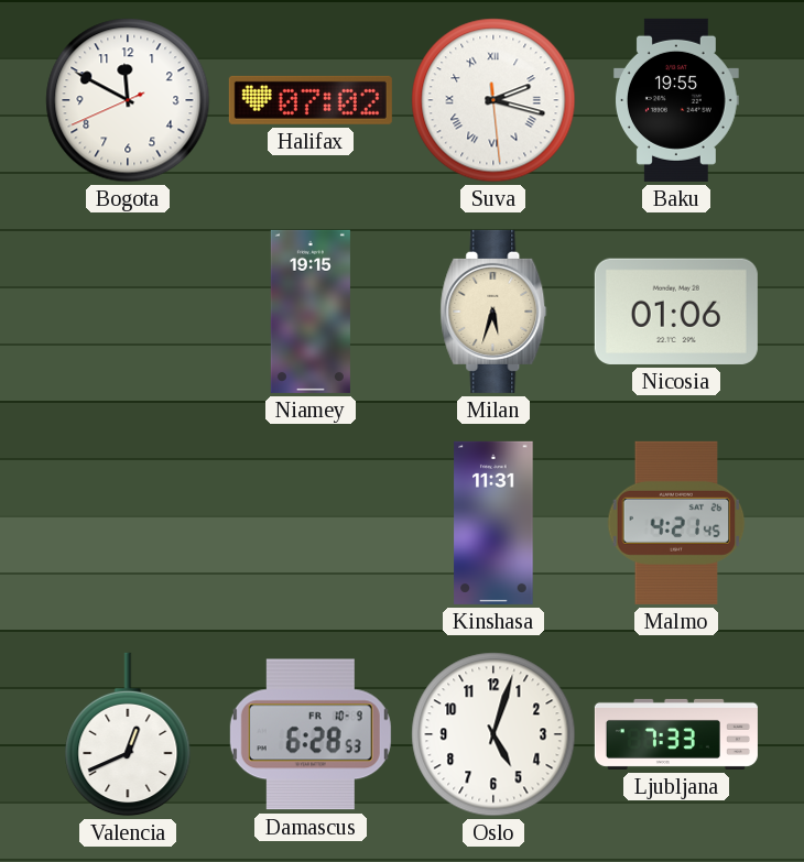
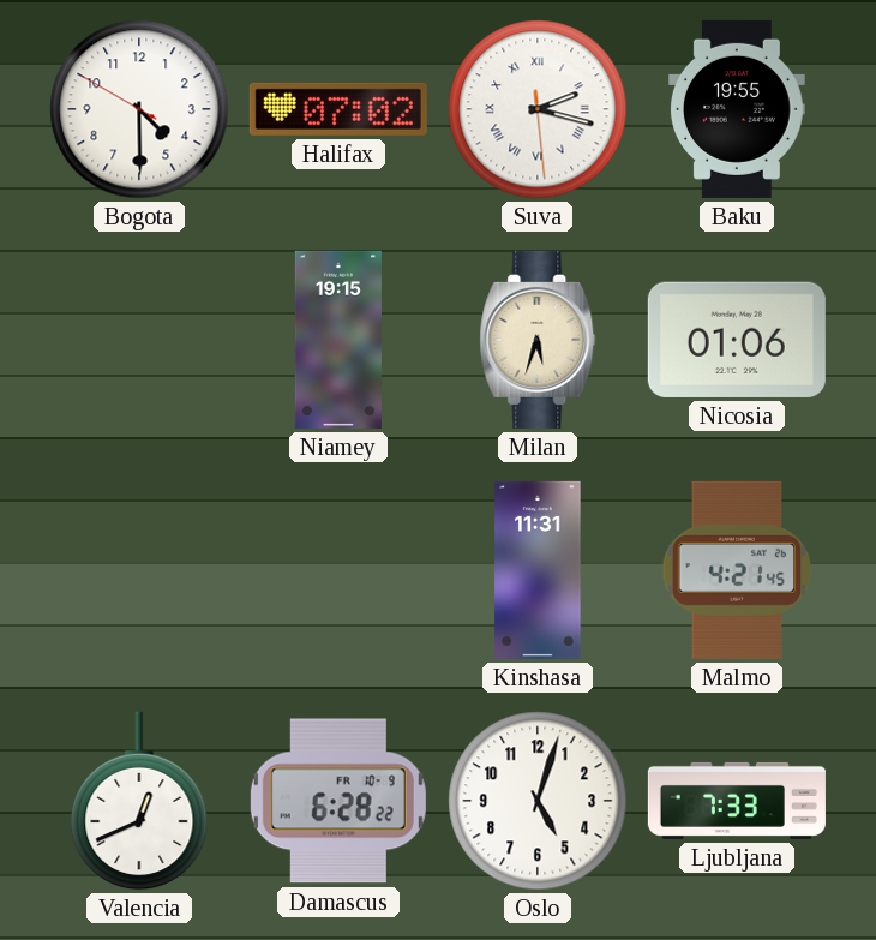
Bogota: 11:49 -> 4:29 (139, 109)
Damascus: 6:28:53 -> 6:28:22 (338, 801)
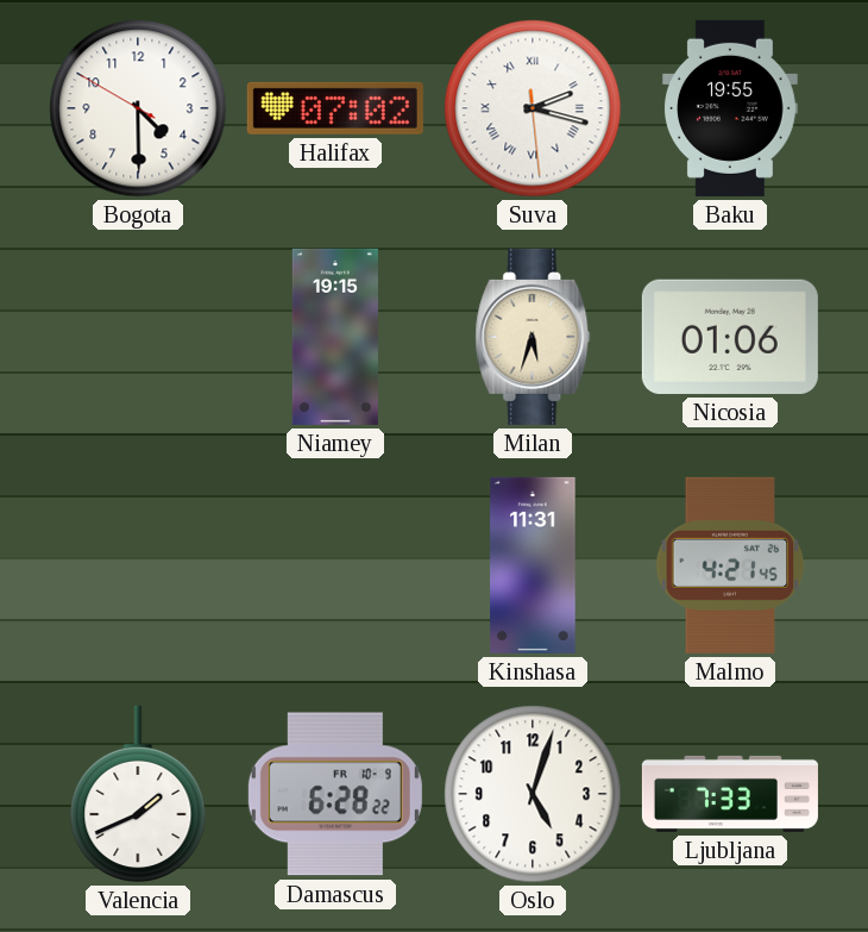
Valencia: 12:41 -> 1:41 (138, 794)
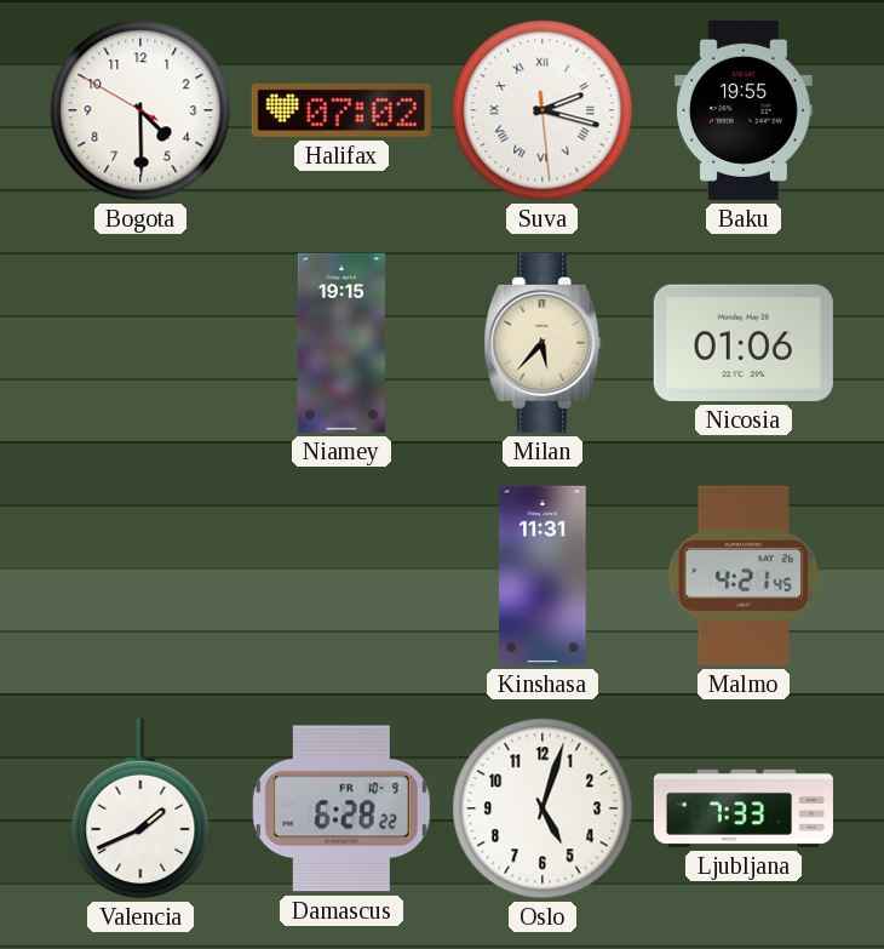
Milan: 5:33 -> 5:37 (543, 343)
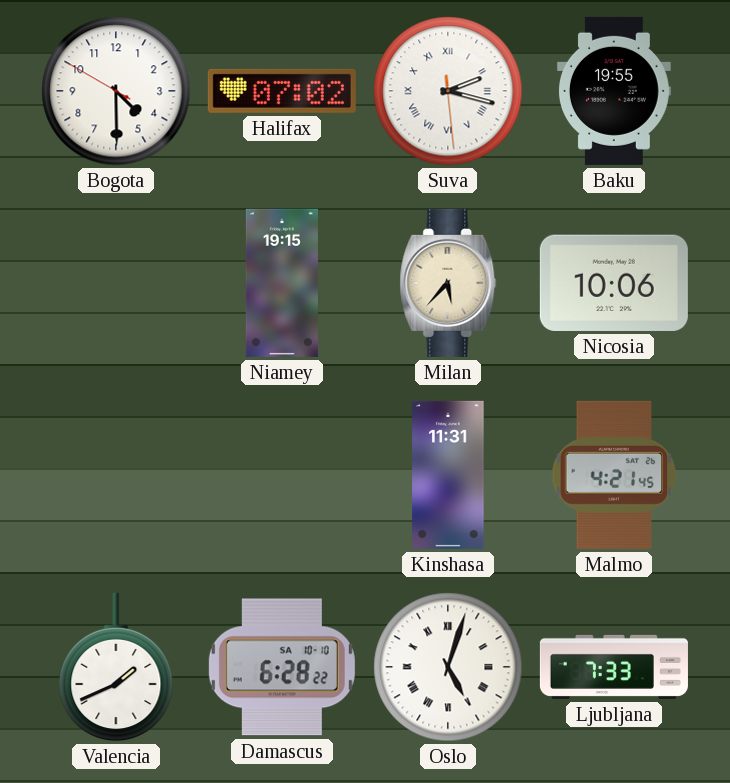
Nicosia: 01:06 -> 10:06 (614, 283)
Damascus date: FR 10-9 -> SA 10-10 (282, 667)
Oslo numerals: Arabic -> Roman (448, 667)
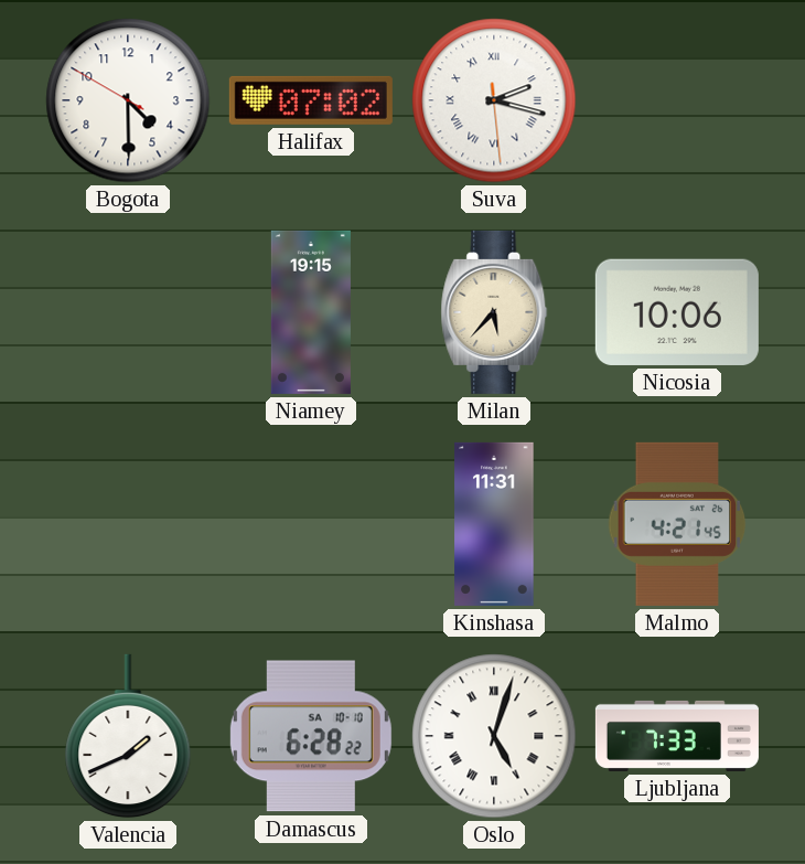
Baku: 19:55 -> none (614, 91)
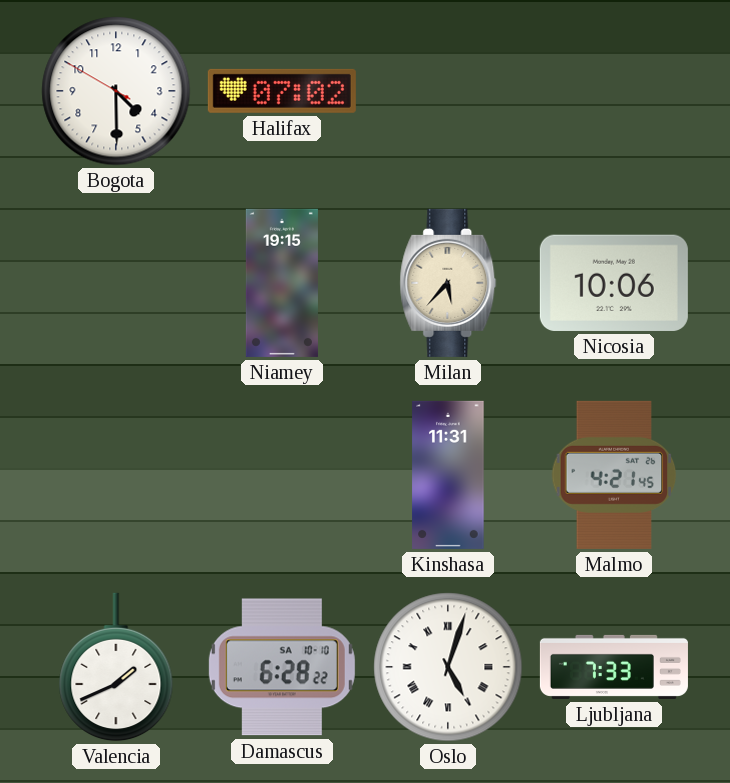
Suva: 2:17 -> none (494, 100)
